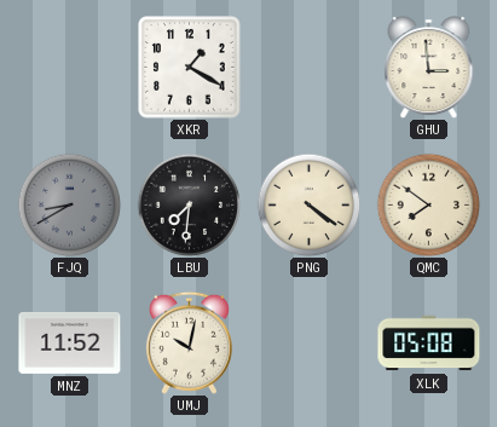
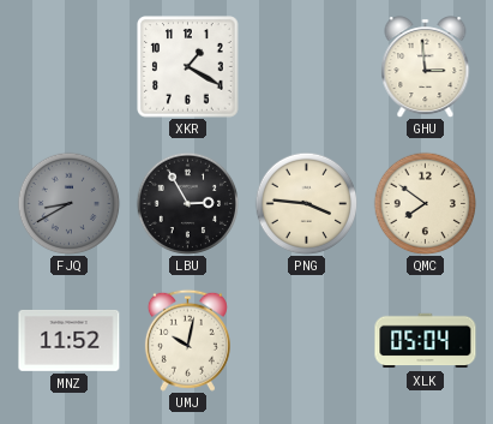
LBU: 7:31 -> 2:55 (187, 203)
PNG: 4:21 -> 3:46 (306, 203)
XLK: 05:08 -> 05:04 (426, 341)
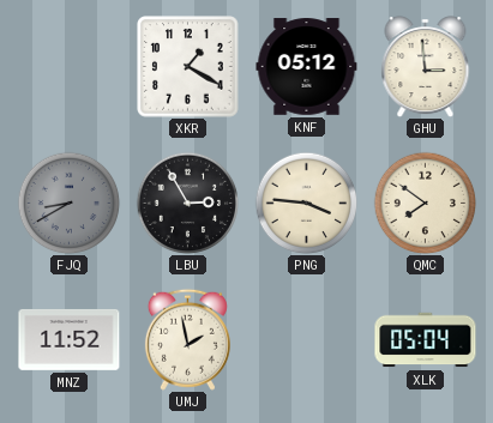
KNF: none -> 05:12 (307, 67)
UMJ: 10:02 -> 1:58 (187, 339)
